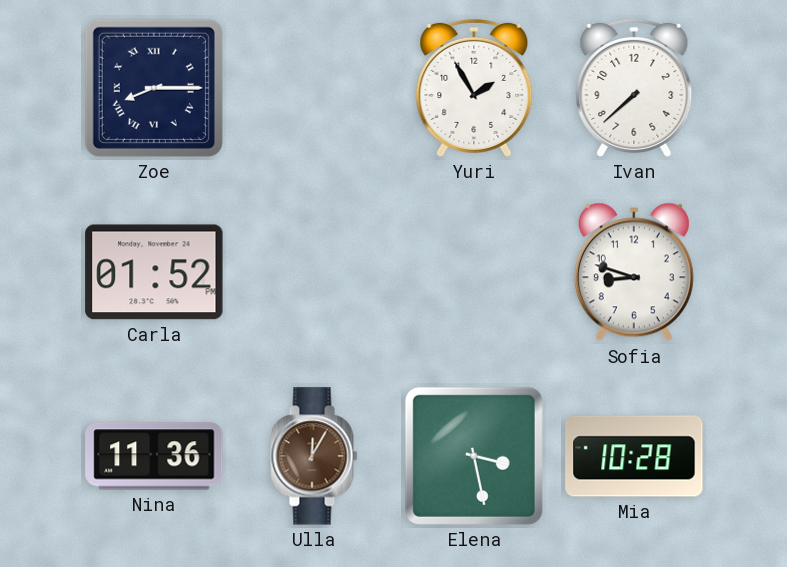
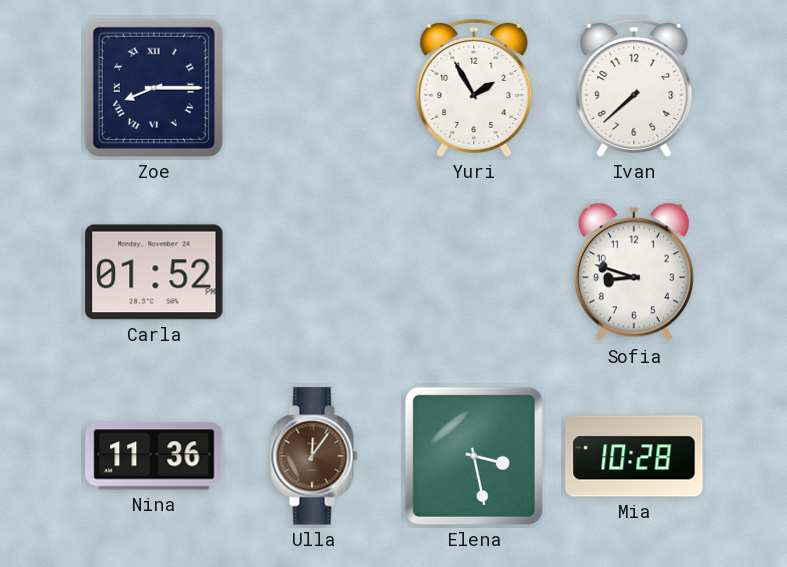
Ulla: 12:05 -> 12:06 (314, 456)
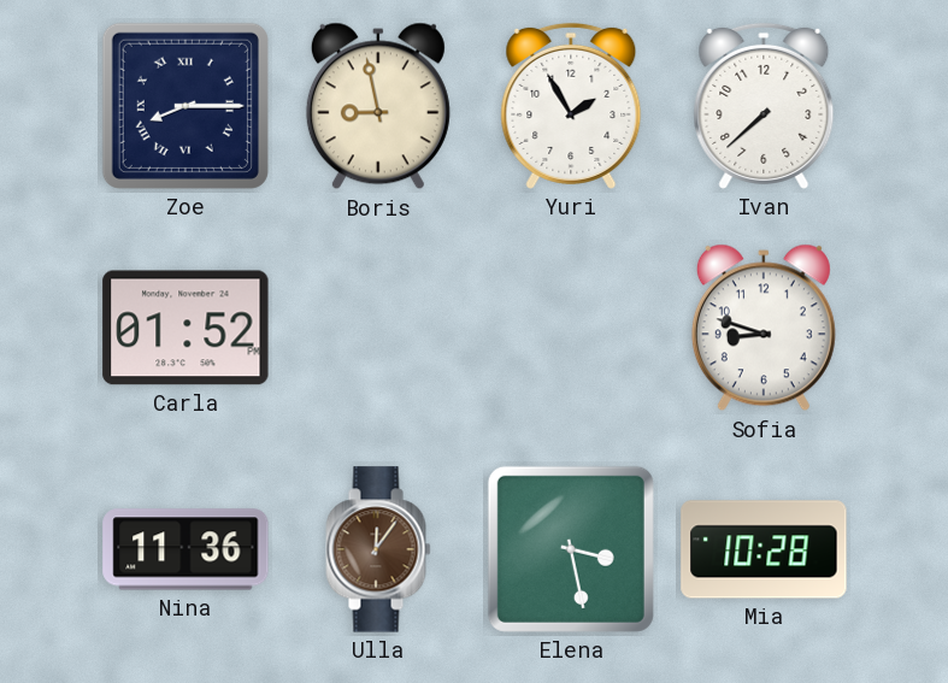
Boris: none -> 8:58 (378, 106)
